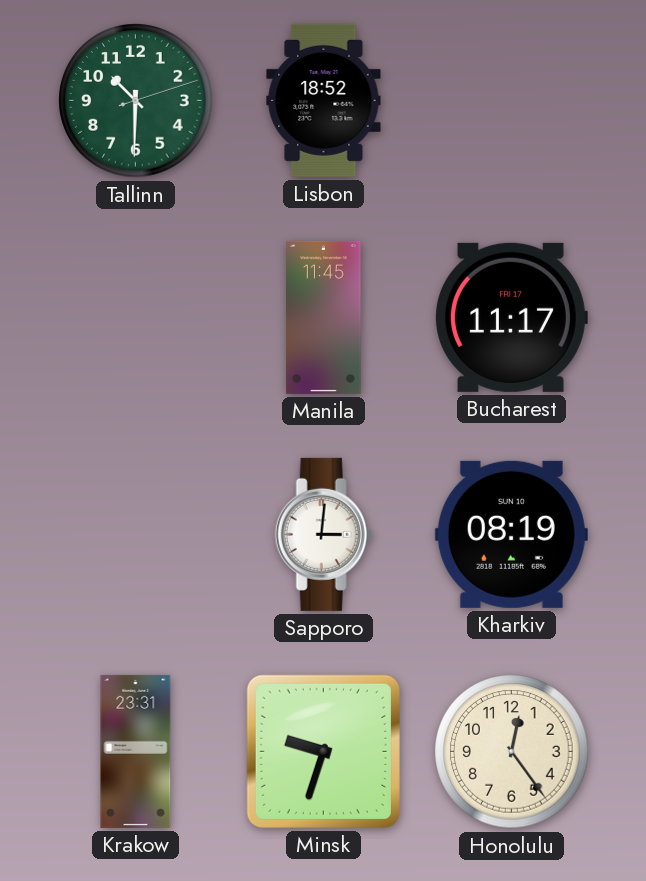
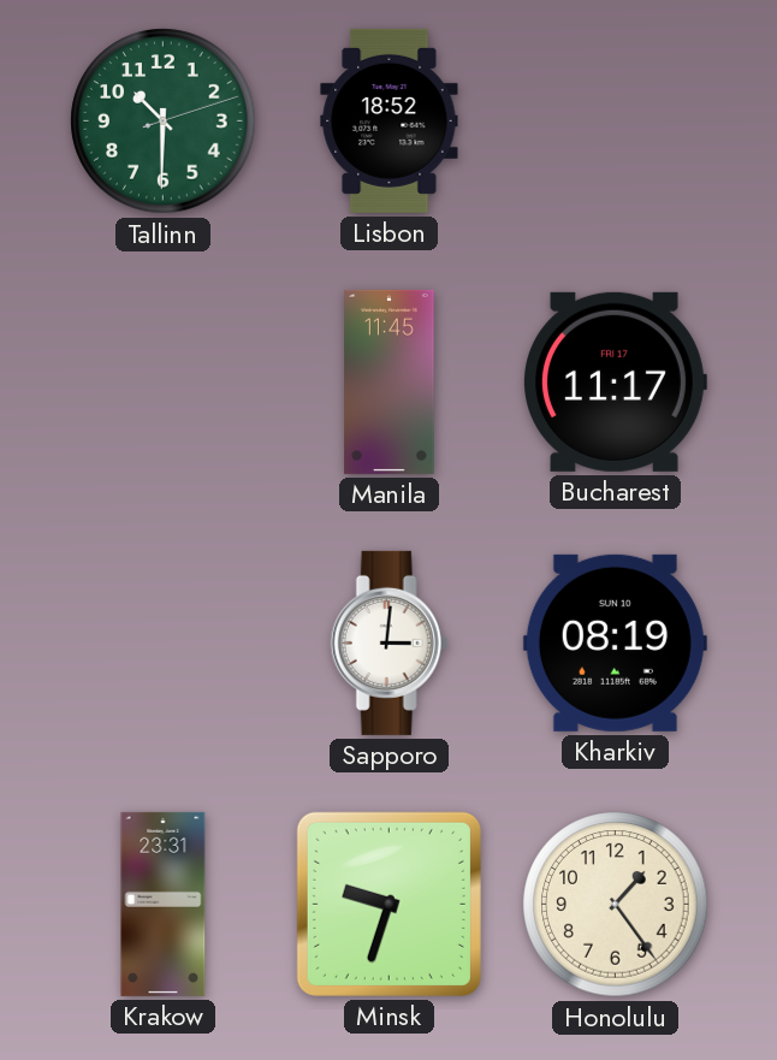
Honolulu: 12:24 -> 1:24 (616, 905)
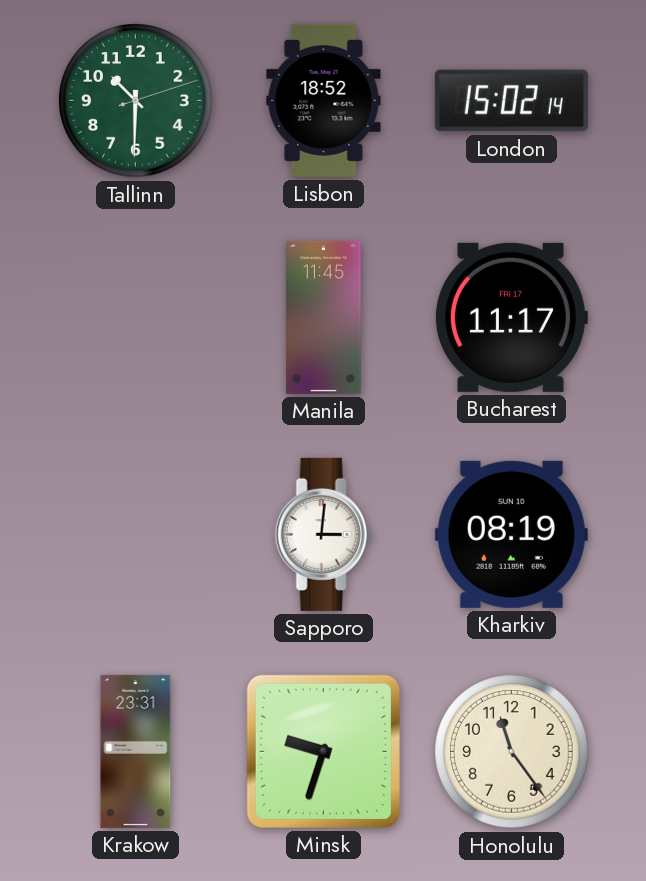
London: none -> 15:02 (511, 101)
Honolulu: 1:24 -> 11:24 (512, 752)
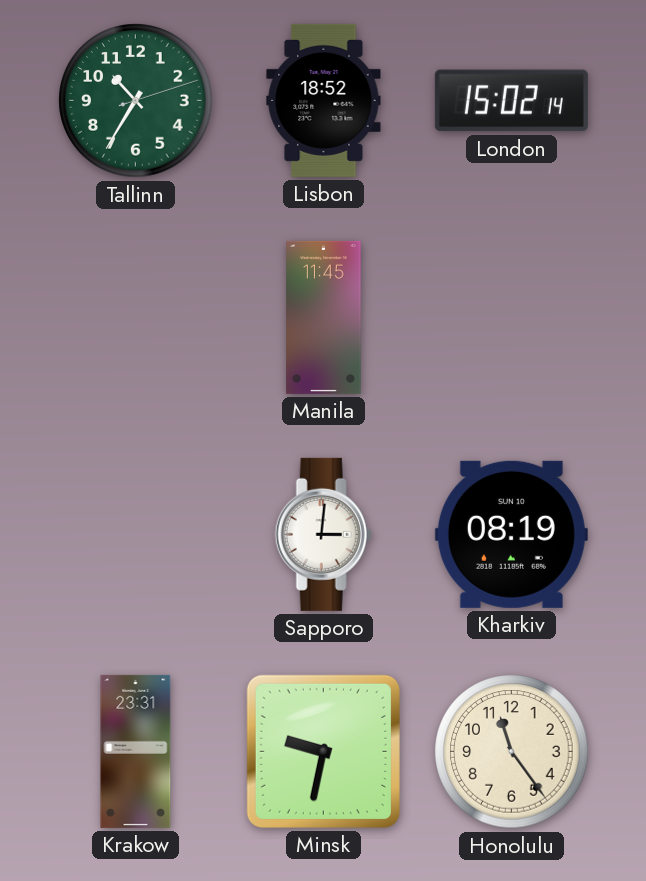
Tallinn: 10:30 -> 10:35 (136, 101)
Bucharest: 11:17 -> none (512, 317)
Minsk: 9:33 -> 9:32 (323, 751)
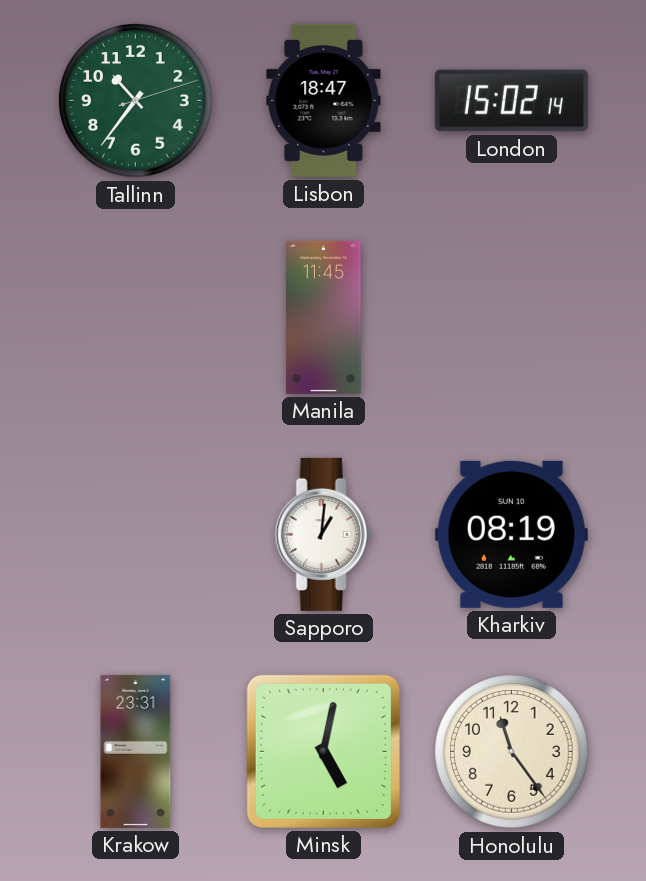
Tallinn: 10:35 -> 10:36 (136, 101)
Lisbon: 18:52 -> 18:47 (324, 100)
Sapporo: 3:01 -> 1:01 (323, 534)
Minsk: 9:32 -> 5:02 (323, 751)
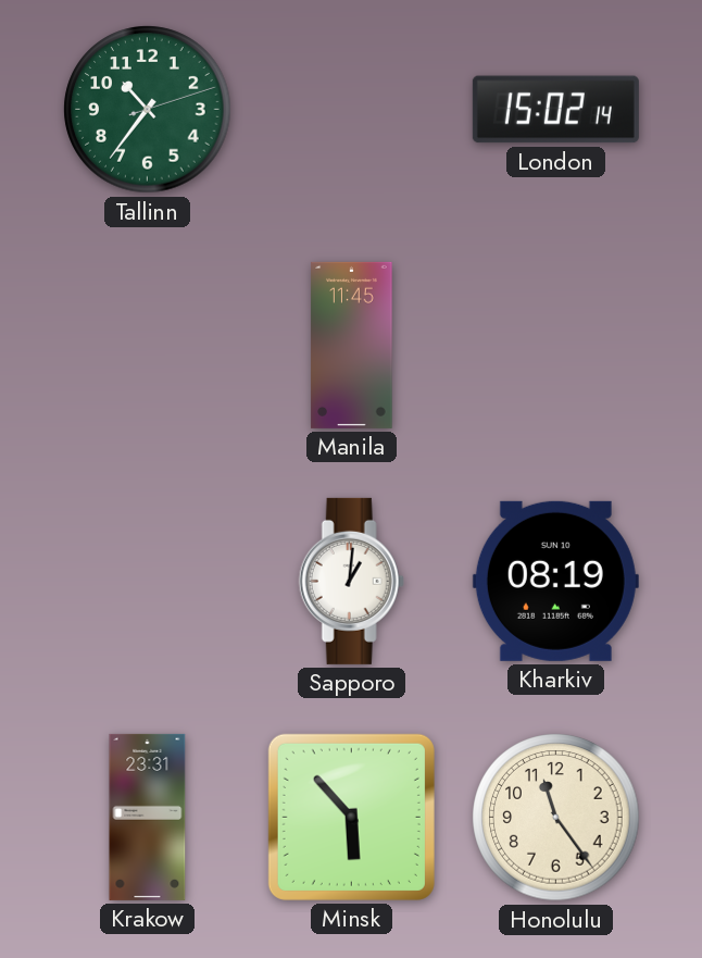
Lisbon: 18:47 -> none (324, 100)
Minsk: 5:02 -> 5:53 (351, 817)
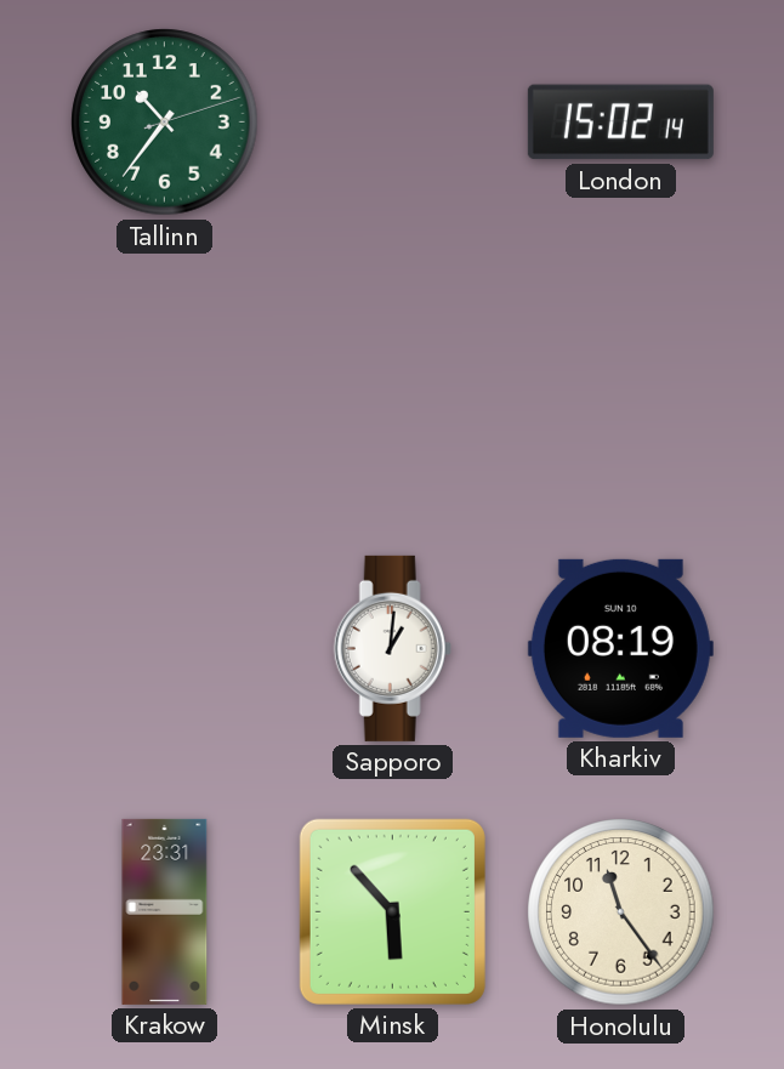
Manila: 11:45 -> none (352, 345)
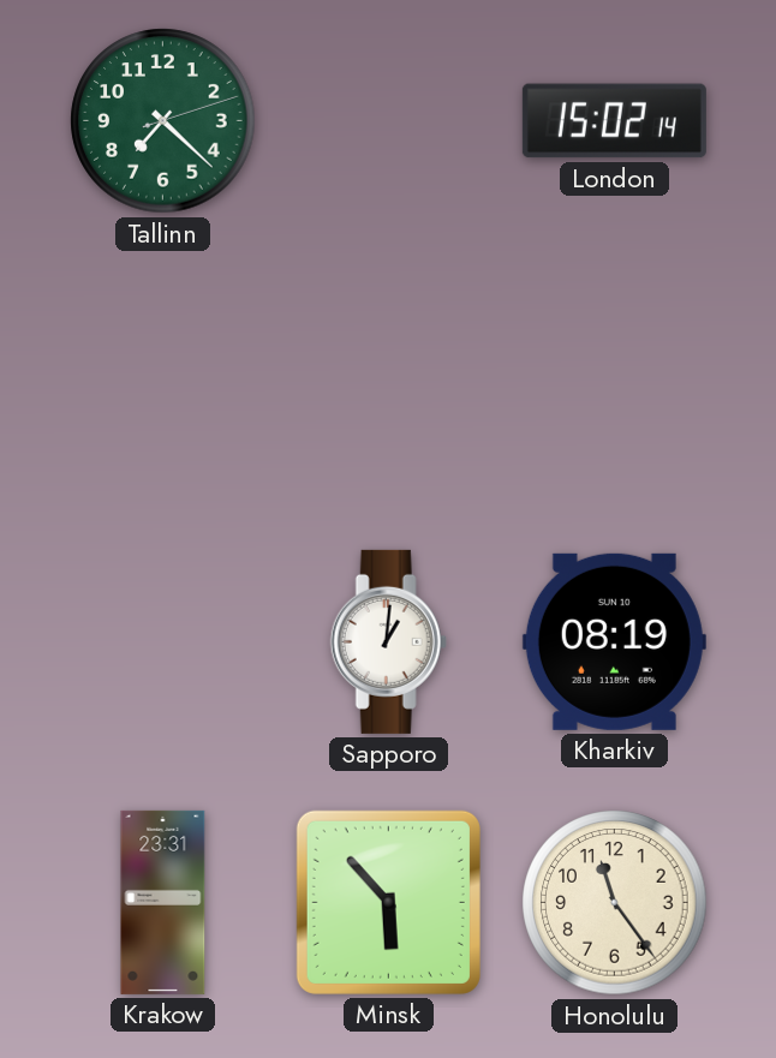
Tallinn: 10:36 -> 7:22 (163, 121)
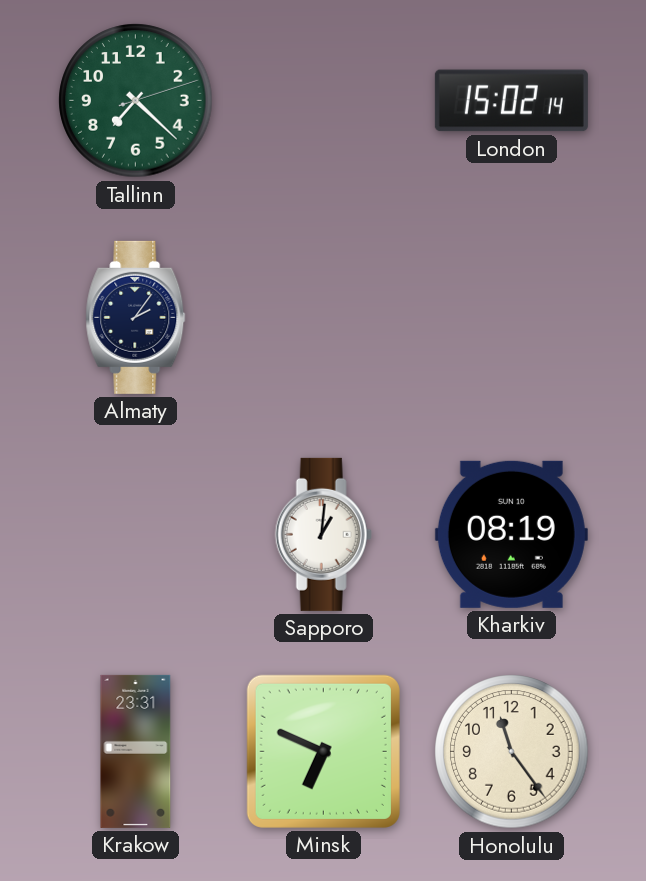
Almaty: none -> 2:06 (136, 317)
Minsk: 5:53 -> 6:49 (323, 751)
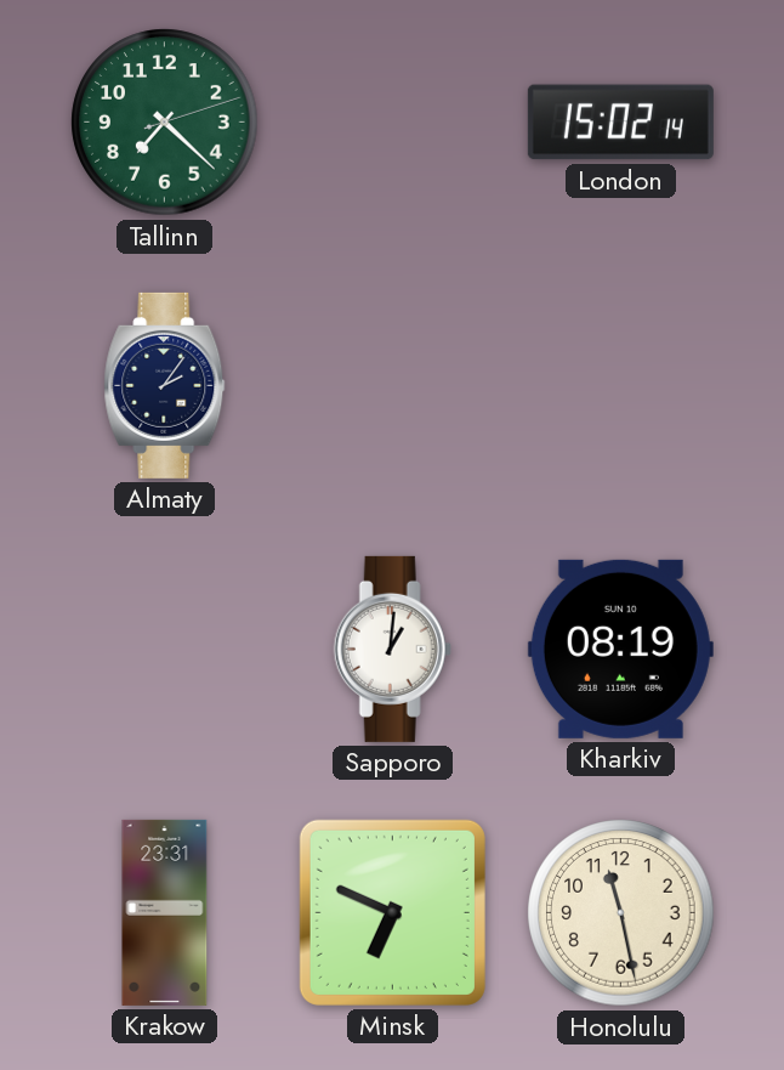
Honolulu: 11:24 -> 11:28 (621, 913)
